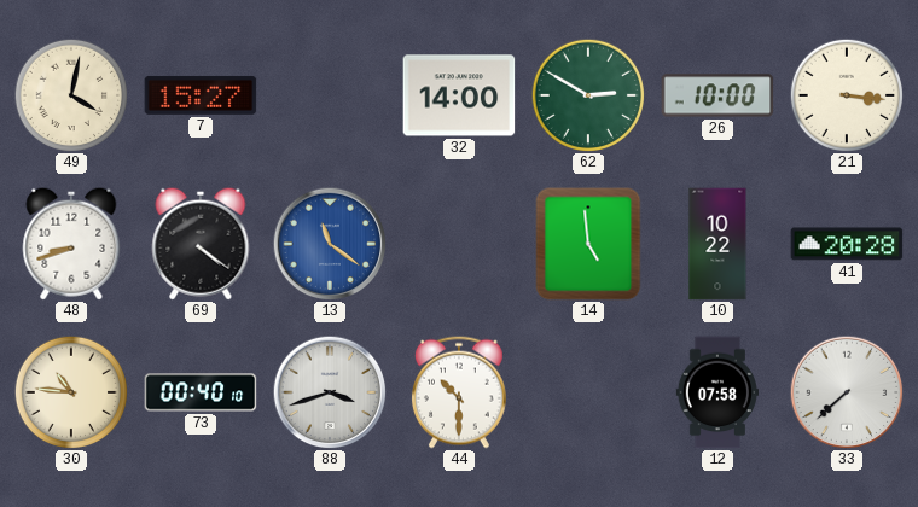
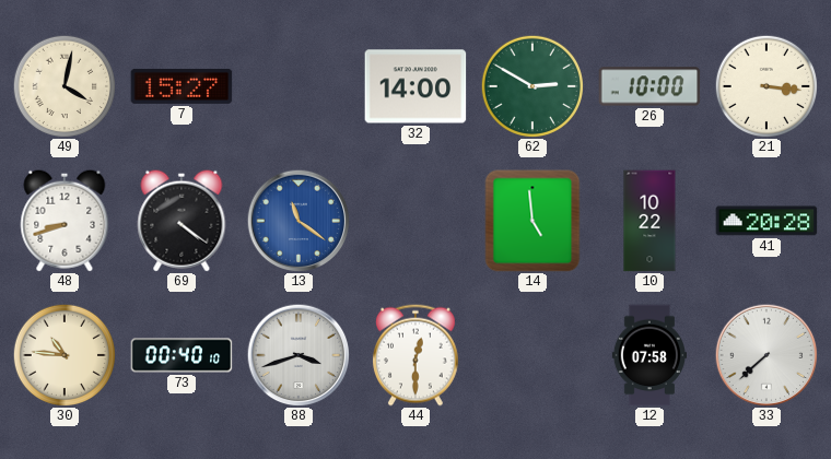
44: 10:30 -> 12:30 (415, 355)
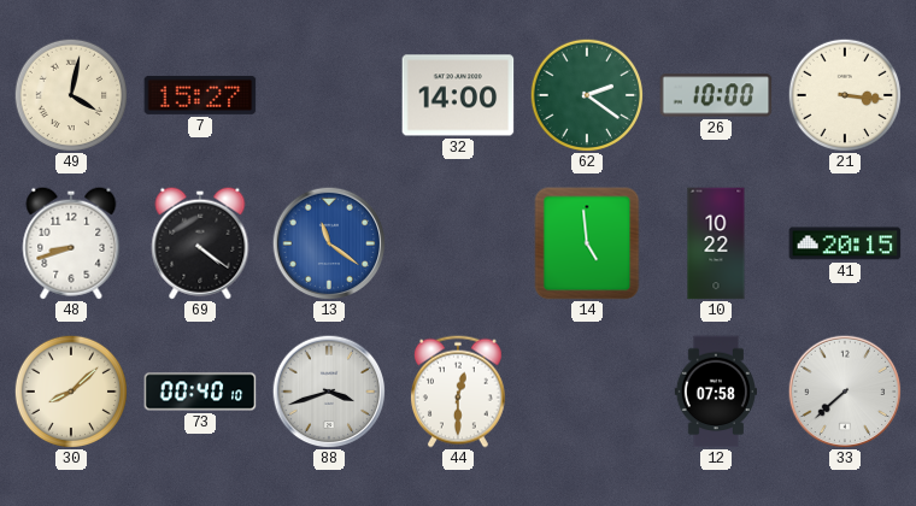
62: 2:50 -> 2:21 (586, 94)
41: 20:28 -> 20:15 (845, 243)
30: 10:46 -> 8:08 (70, 390)
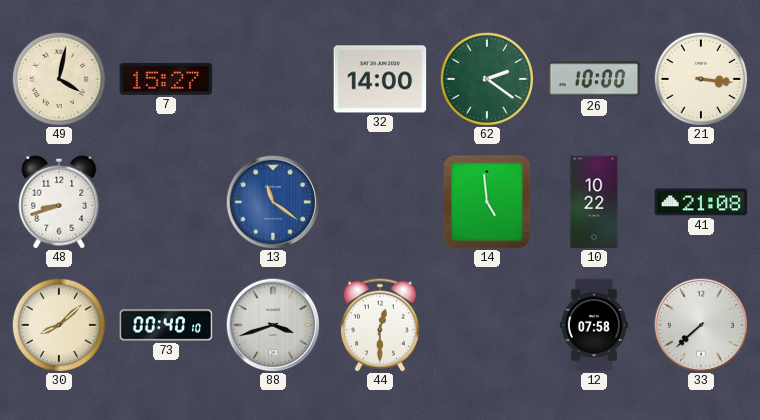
69: 4:21 -> none (200, 243)
41: 20:15 -> 21:08 (701, 202)
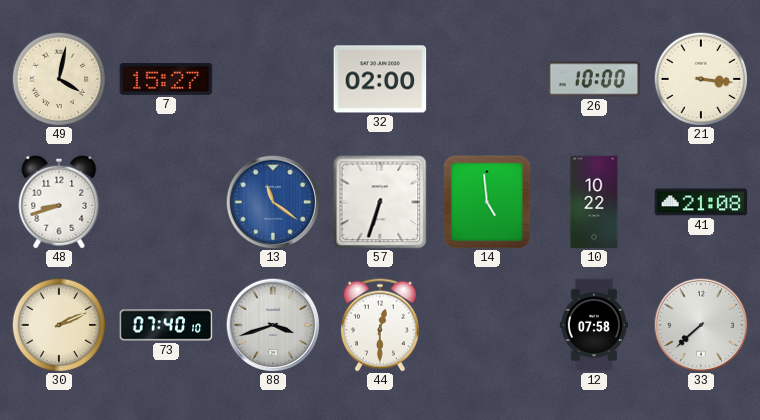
32: 14:00 -> 02:00 (380, 79)
62: 2:21 -> none (486, 78)
57: none -> 6:33 (380, 202)
30: 8:08 -> 2:11 (58, 324)
73: 00:40 -> 07:40 (166, 325)
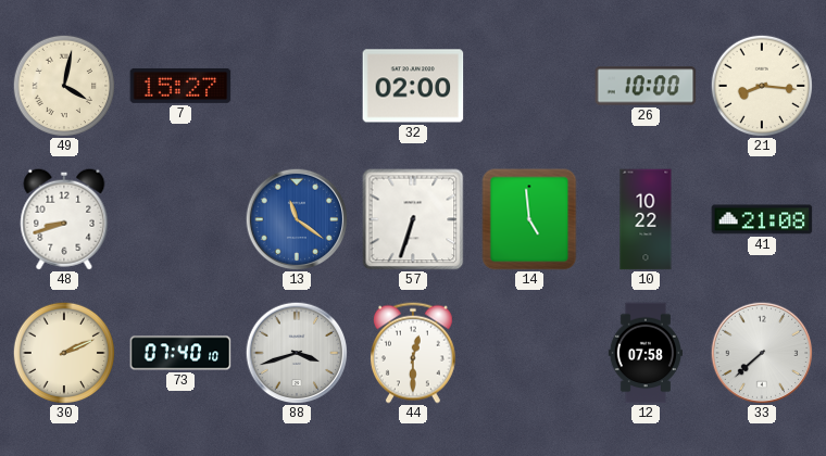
21: 3:16 -> 8:16 (761, 85)
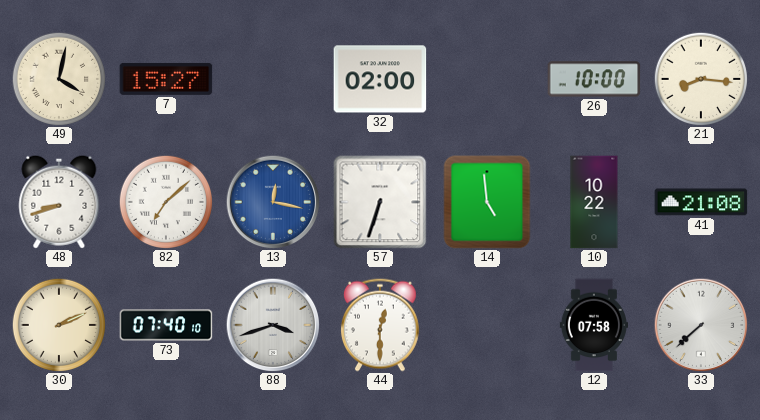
82: none -> 7:08 (165, 201)
13: 11:21 -> 12:17 (273, 202)
